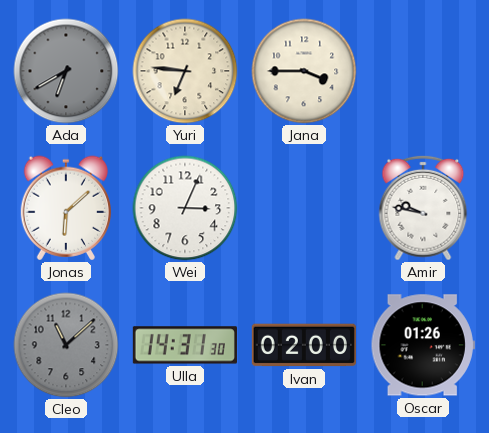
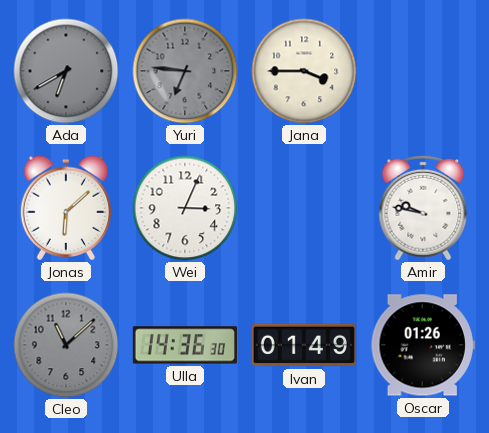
Yuri dial: cream -> grey (185, 71)
Ulla: 14:31 -> 14:36 (185, 345)
Ivan: 02:00 -> 01:49 (304, 345)
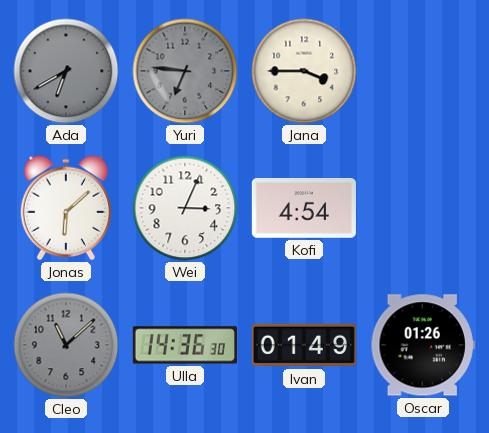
Kofi: none -> 4:54 (304, 209)
Amir: 9:47 -> none (423, 208)
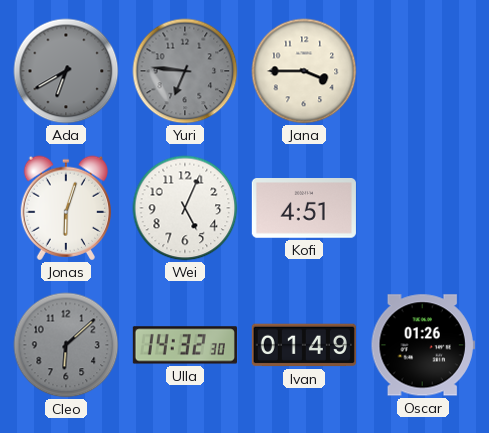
Jonas: 6:08 -> 6:03 (65, 208)
Wei: 3:04 -> 5:04 (185, 208)
Kofi: 4:54 -> 4:51 (304, 209)
Cleo: 11:08 -> 6:08 (66, 345)
Ulla: 14:36 -> 14:32 (185, 345)
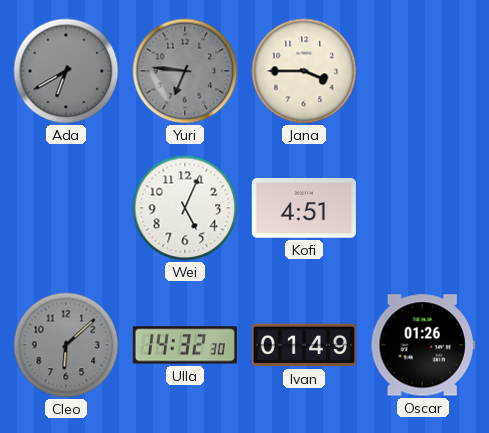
Jonas: 6:03 -> none (65, 208)
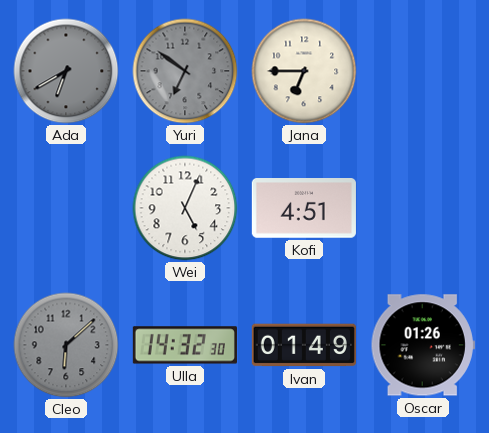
Yuri: 6:46 -> 6:51 (185, 71)
Jana: 3:45 -> 6:45 (304, 71)
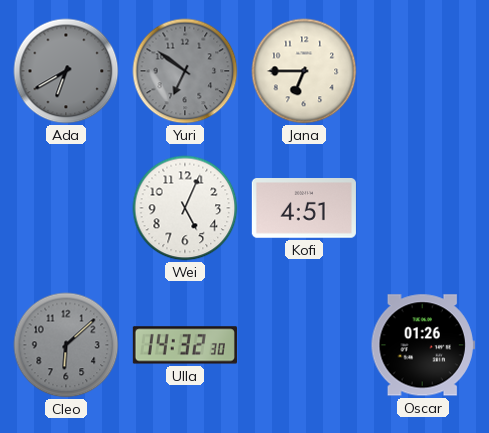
Ivan: 01:49 -> none (304, 345)
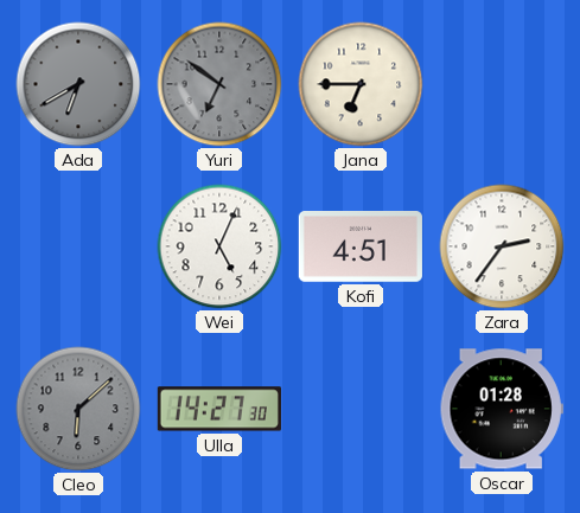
Zara: none -> 2:36 (502, 246)
Ulla: 14:32 -> 14:27 (219, 409)
Oscar: 01:26 -> 01:28 (502, 409)
